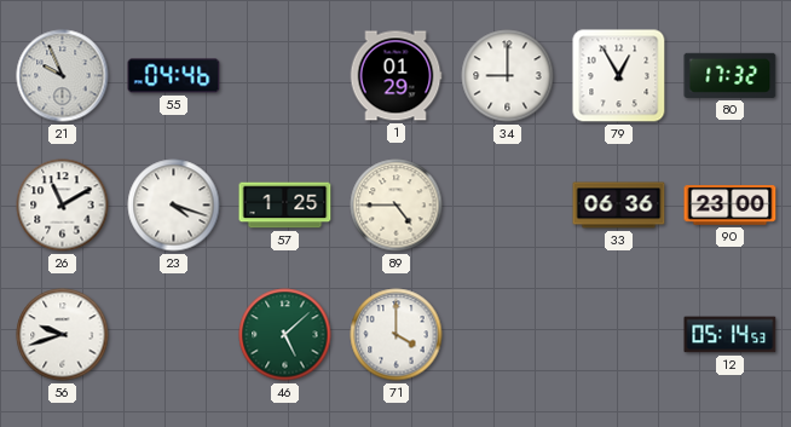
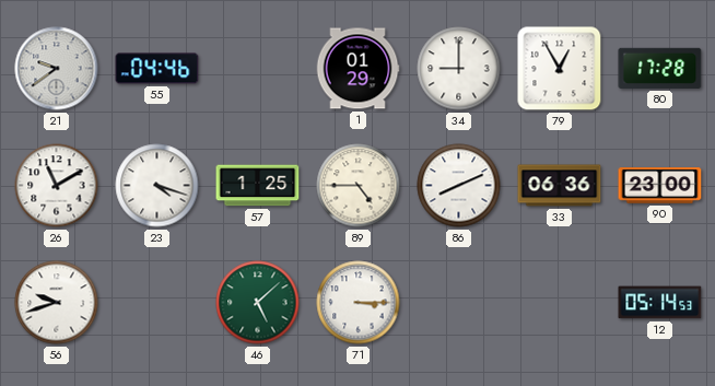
21: 9:56 -> 9:39 (57, 69)
80: 17:32 -> 17:28 (660, 68)
86: none -> 8:11 (459, 186)
71: 4:00 -> 3:15 (359, 303)
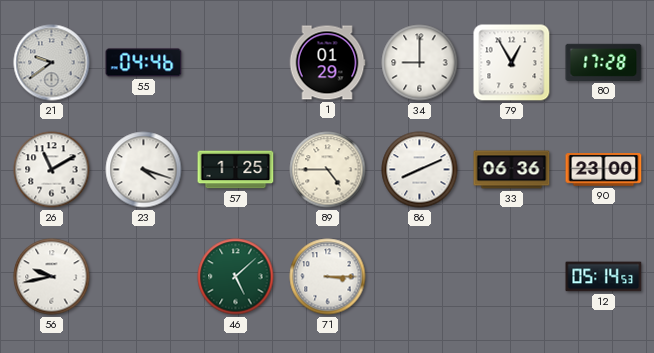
56: 9:42 -> 9:43 (52, 277)
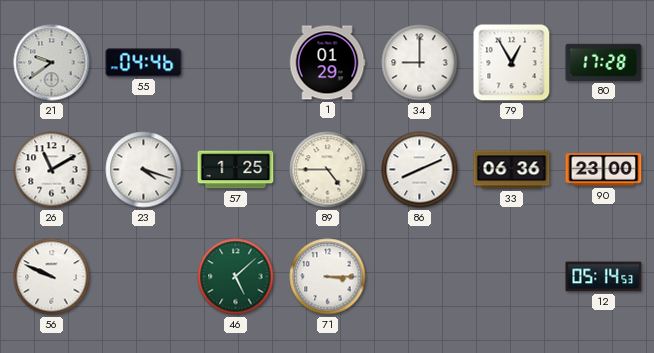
56: 9:43 -> 9:49 (52, 277)
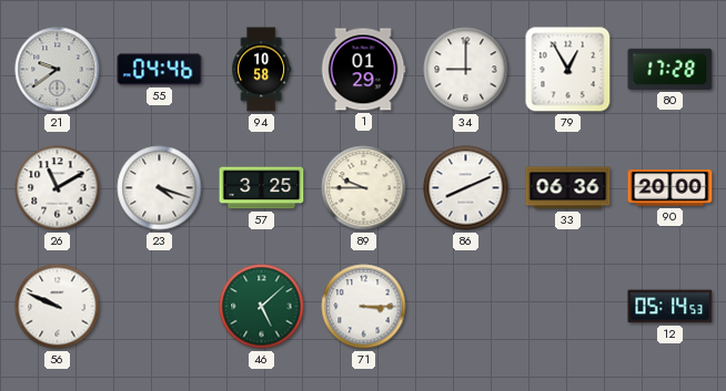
94: none -> 10:58 (262, 70)
57: 1:25 -> 3:25 (262, 188)
89: 4:45 -> 9:45 (364, 188)
90: 23:00 -> 20:00 (670, 188)
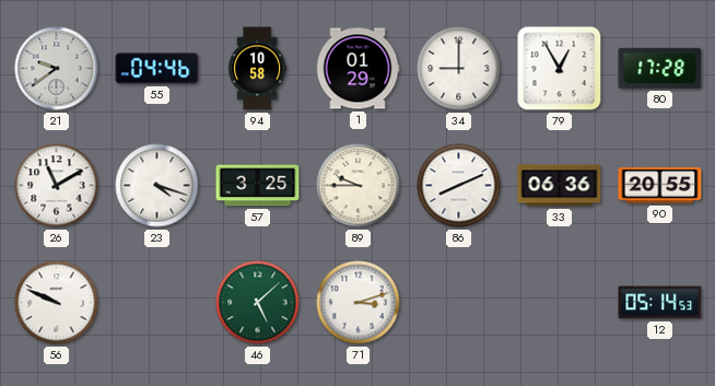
90: 20:00 -> 20:55 (660, 186)
71: 3:15 -> 3:12 (359, 303)
